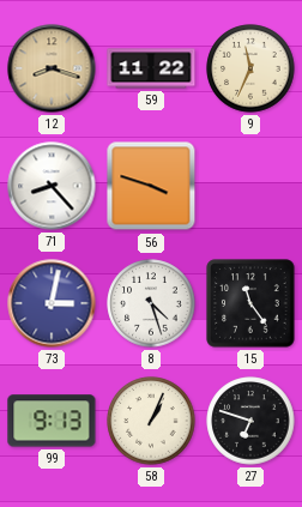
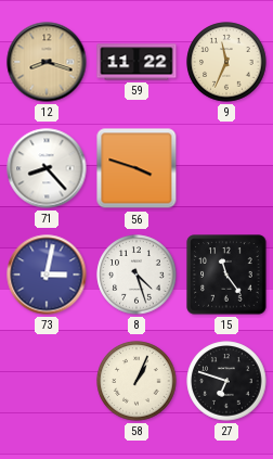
99: 9:13 -> none (52, 421)
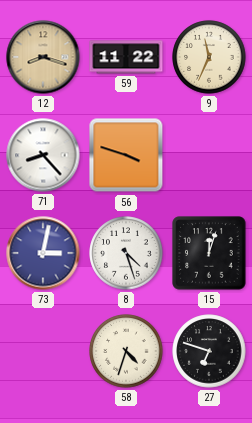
15: 11:24 -> 12:03 (209, 253)
58: 1:04 -> 4:33 (126, 351)
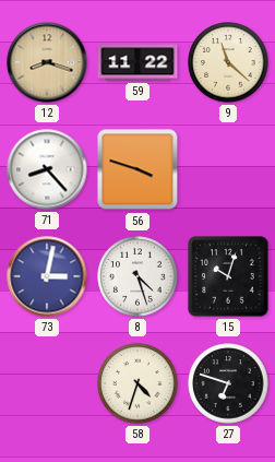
9: 11:34 -> 11:22 (228, 62)
15: 12:03 -> 10:03 (228, 276)
